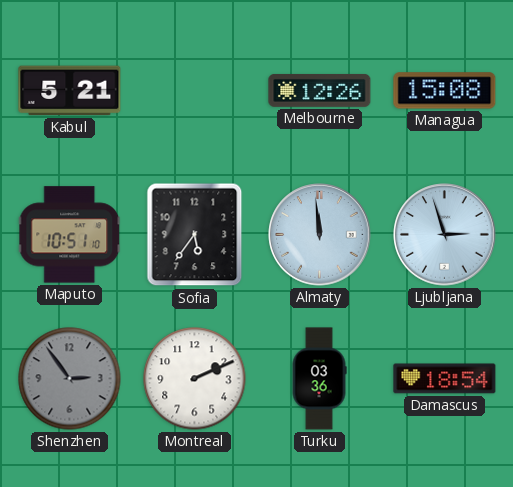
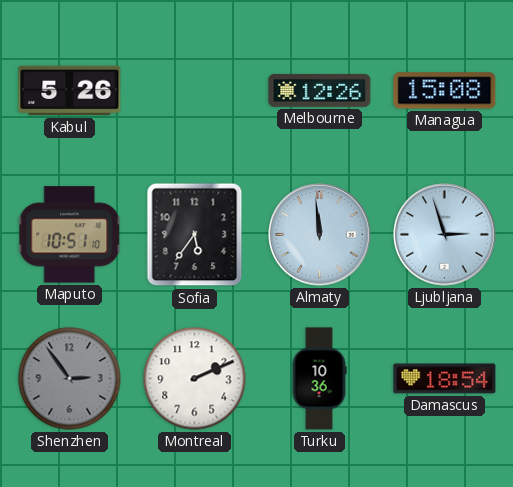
Kabul: 5:21 -> 5:26 (70, 91)
Turku: 03:36 -> 10:36 (319, 379)
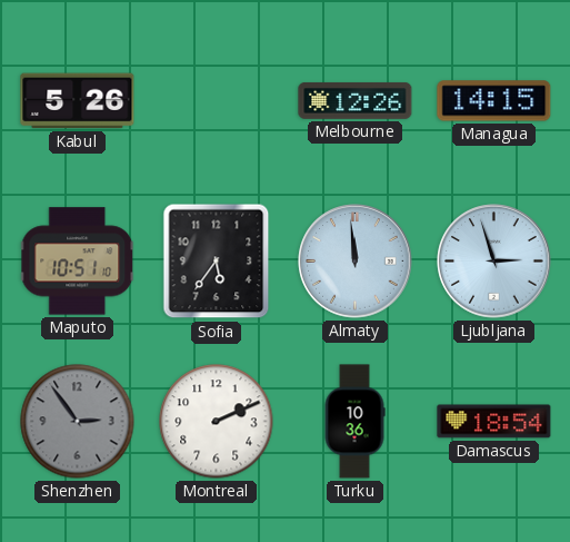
Managua: 15:08 -> 14:15 (494, 101)
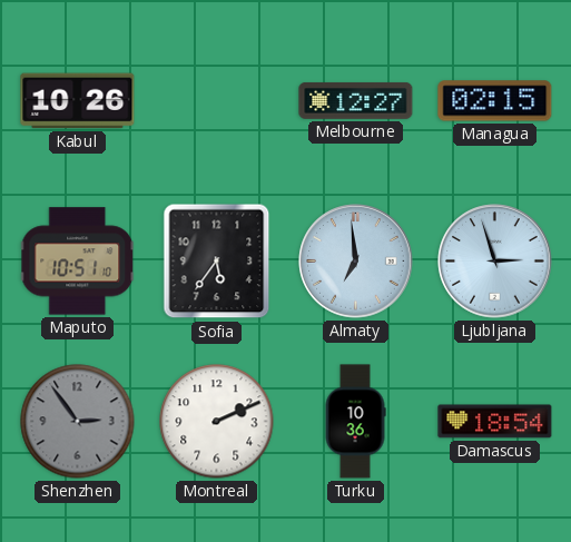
Kabul: 5:26 -> 10:26 (78, 101)
Melbourne: 12:26 -> 12:27 (356, 100)
Managua: 14:15 -> 02:15 (495, 101)
Almaty: 11:59 -> 6:59 (356, 262)
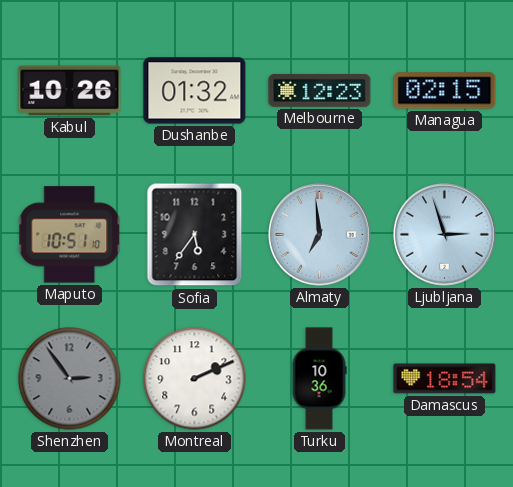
Dushanbe: none -> 01:32 (195, 91)
Melbourne: 12:27 -> 12:23 (320, 90)
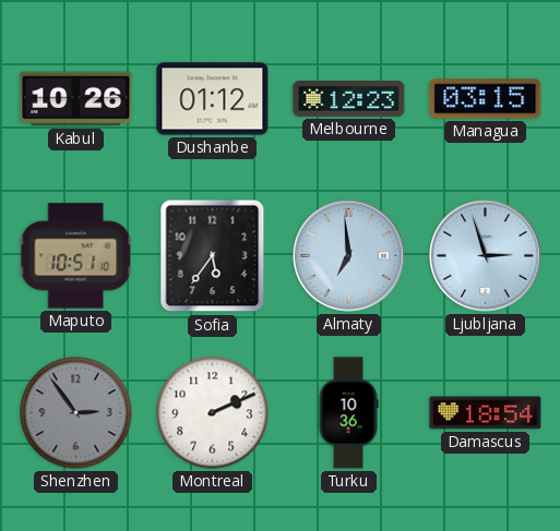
Dushanbe: 01:32 -> 01:12 (213, 99)
Managua: 02:15 -> 03:15 (486, 99)
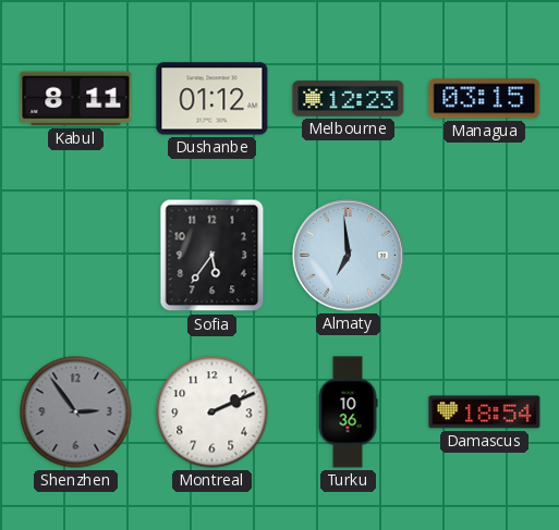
Kabul: 10:26 -> 8:11 (76, 99)
Maputo: 10:51 -> none (76, 256)
Ljubljana: 2:57 -> none (486, 256)
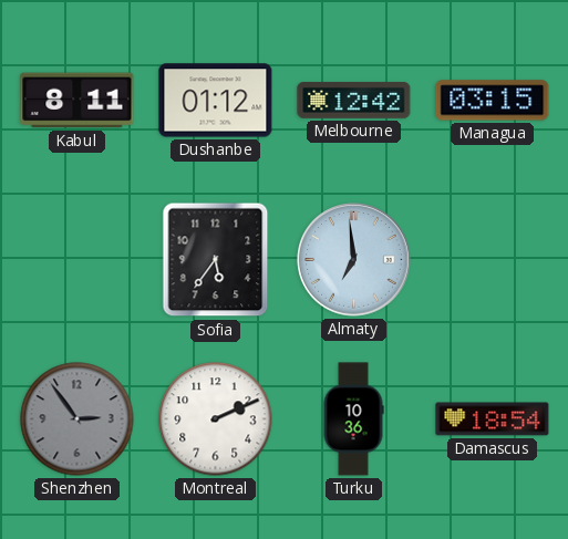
Melbourne: 12:23 -> 12:42 (354, 100)
